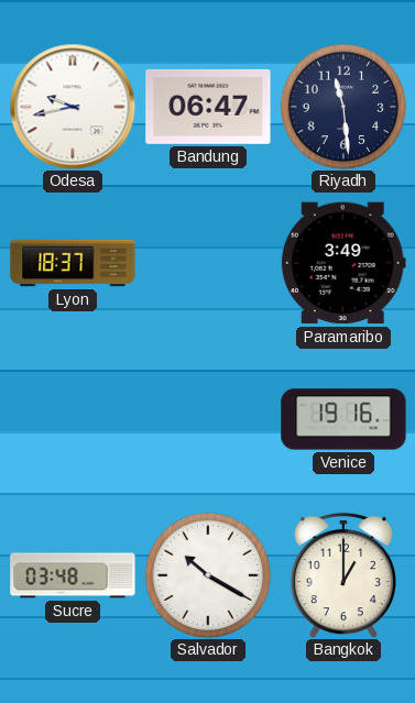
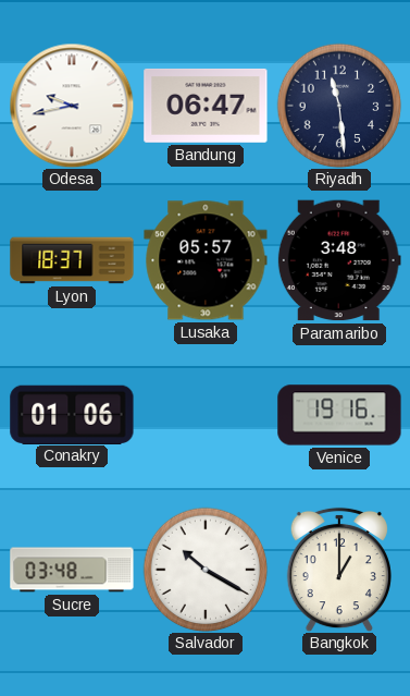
Lusaka: none -> 05:57 (206, 260)
Paramaribo: 3:49 -> 3:48 (339, 260)
Conakry: none -> 01:06 (72, 414)
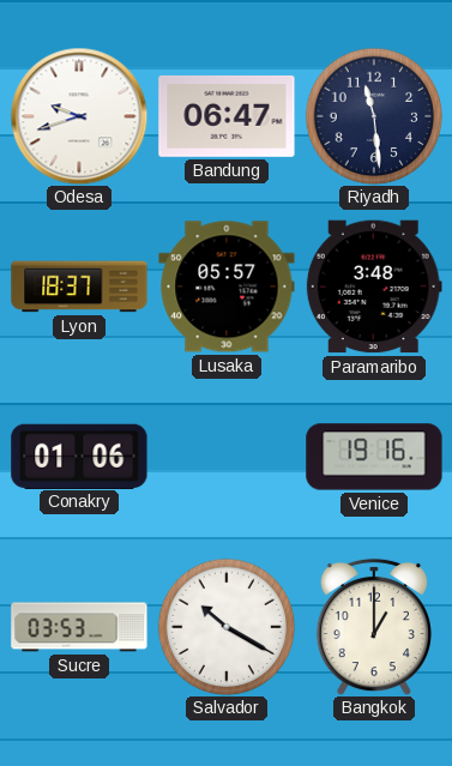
Odesa: 9:43 -> 9:42 (79, 116)
Sucre: 03:48 -> 03:53 (79, 627)
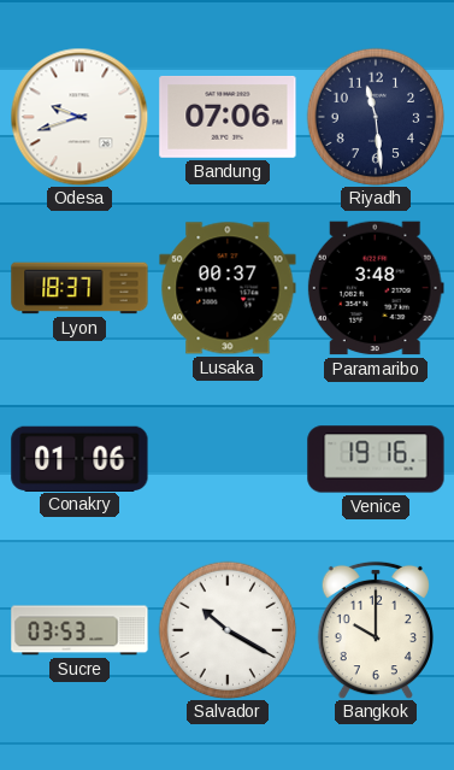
Bandung: 06:47 -> 07:06 (228, 117)
Lusaka: 05:57 -> 00:37 (228, 288)
Bangkok: 1:00 -> 10:00 (376, 630)
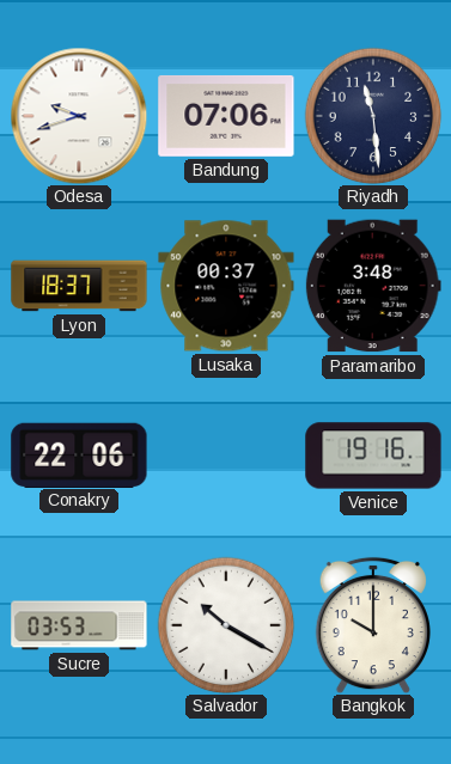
Conakry: 01:06 -> 22:06 (79, 454)
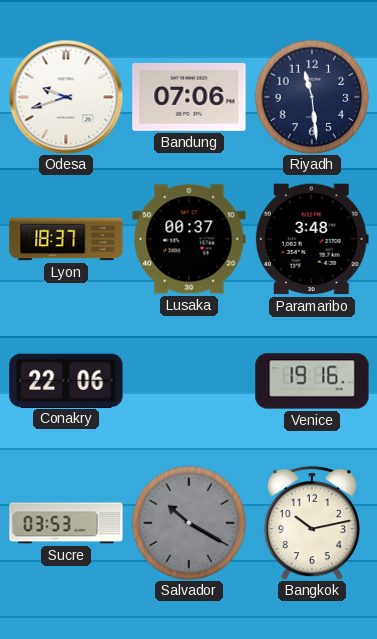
Salvador dial: white -> grey (189, 523)
Bangkok: 10:00 -> 10:13 (312, 523)
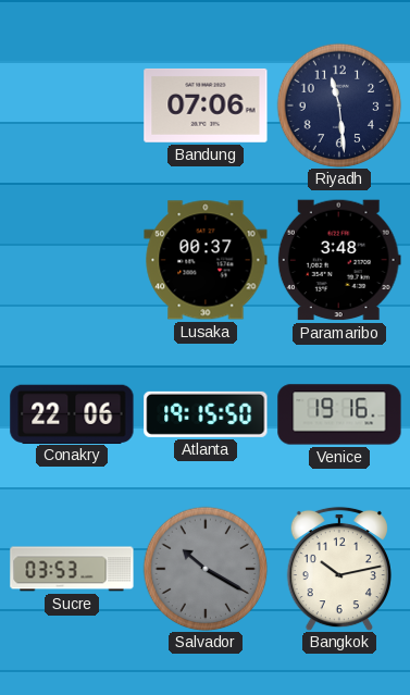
Odesa: 9:42 -> none (66, 97)
Lyon: 18:37 -> none (66, 239)
Atlanta: none -> 19:15 (206, 414)
